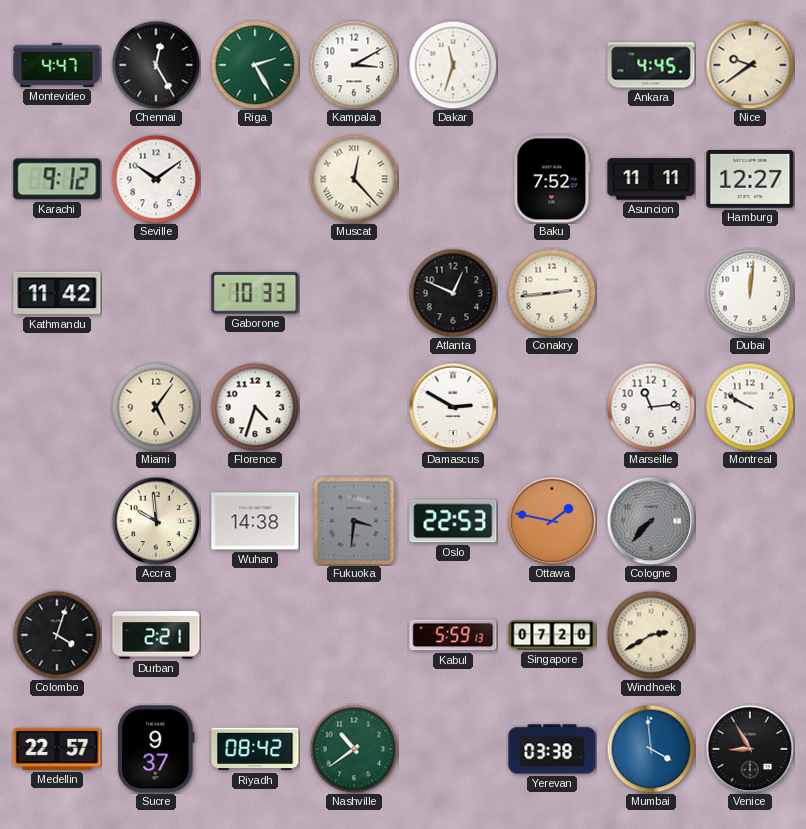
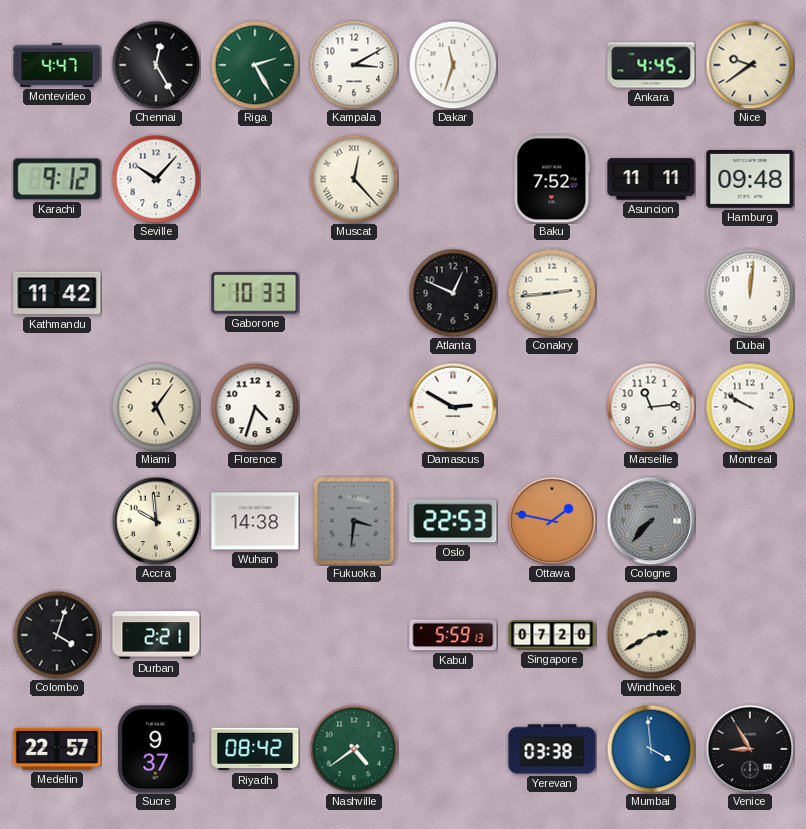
Seville: 10:09 -> 10:07 (156, 179)
Hamburg: 12:27 -> 09:48 (750, 179)
Nashville: 10:39 -> 4:39 (354, 749)
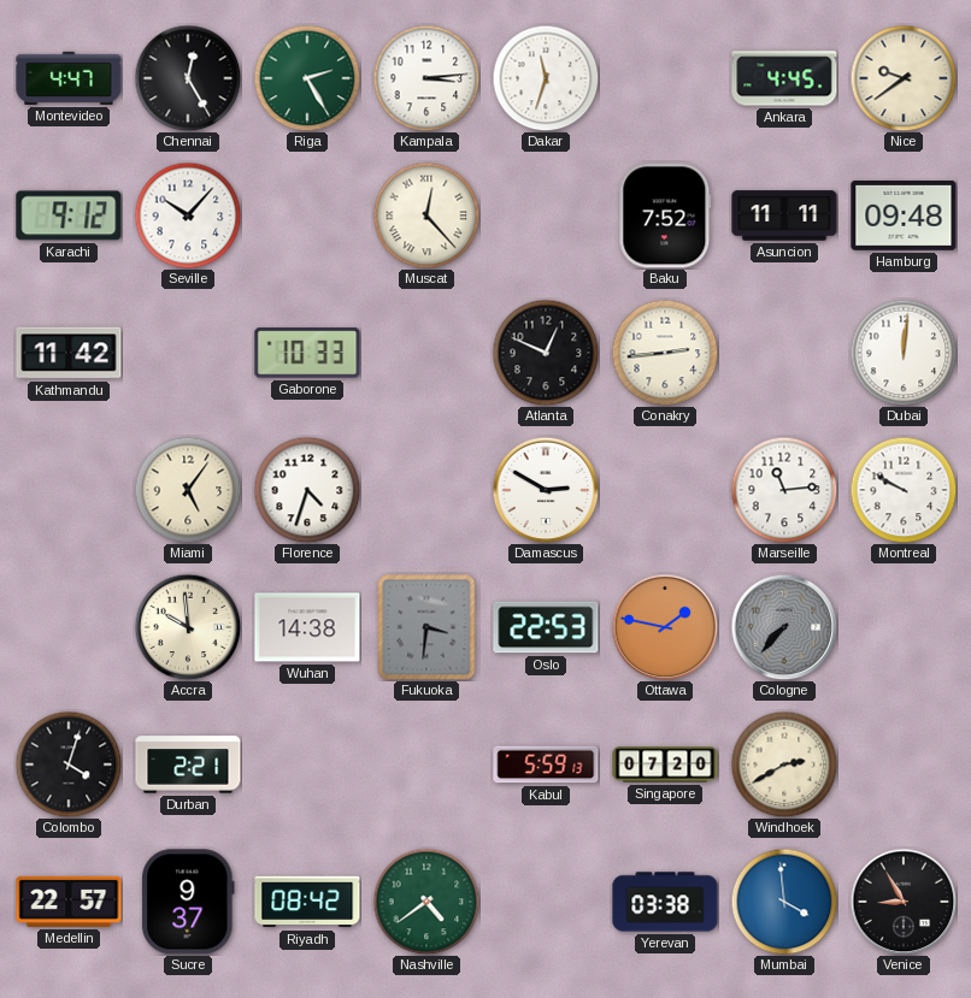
Kampala: 3:10 -> 3:14 (426, 78)
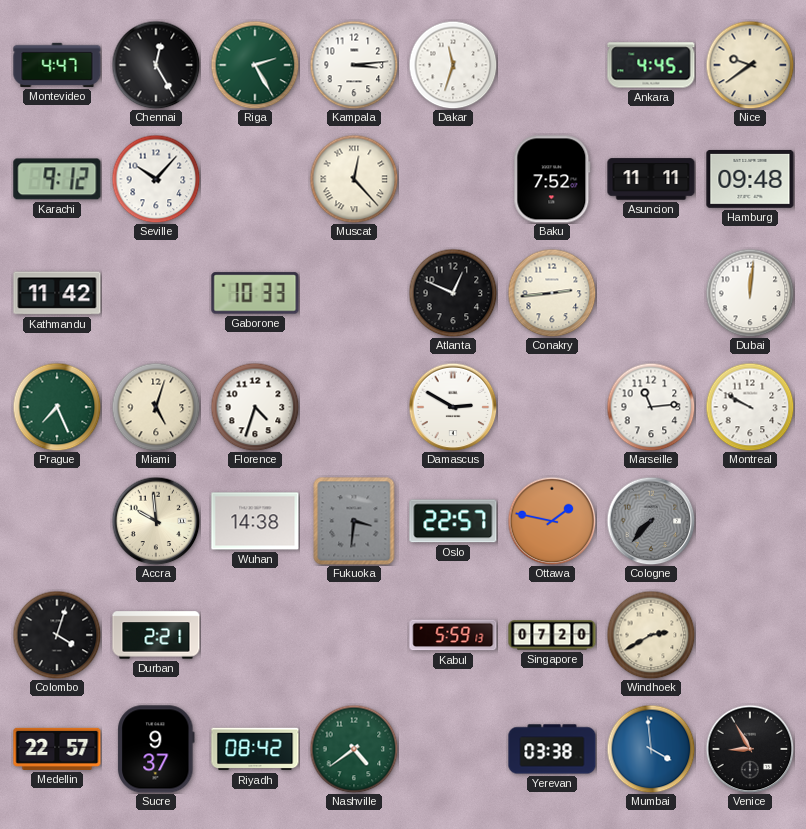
Prague: none -> 7:26 (57, 407)
Miami: 5:06 -> 5:03 (156, 407)
Oslo: 22:53 -> 22:57 (453, 521)
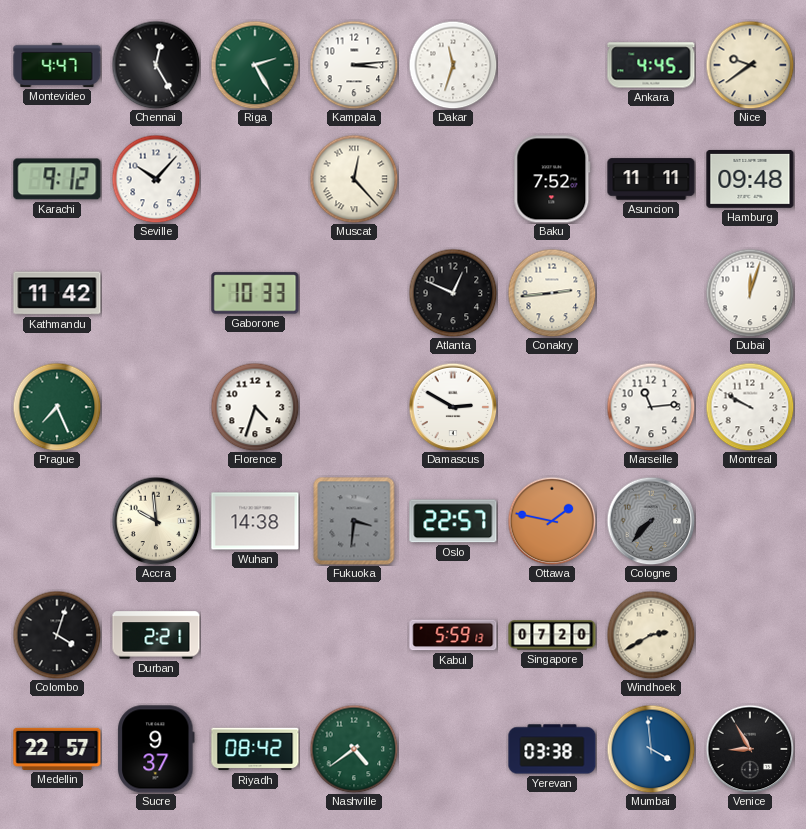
Dubai: 12:01 -> 12:03 (750, 293)
Miami: 5:03 -> none (156, 407)
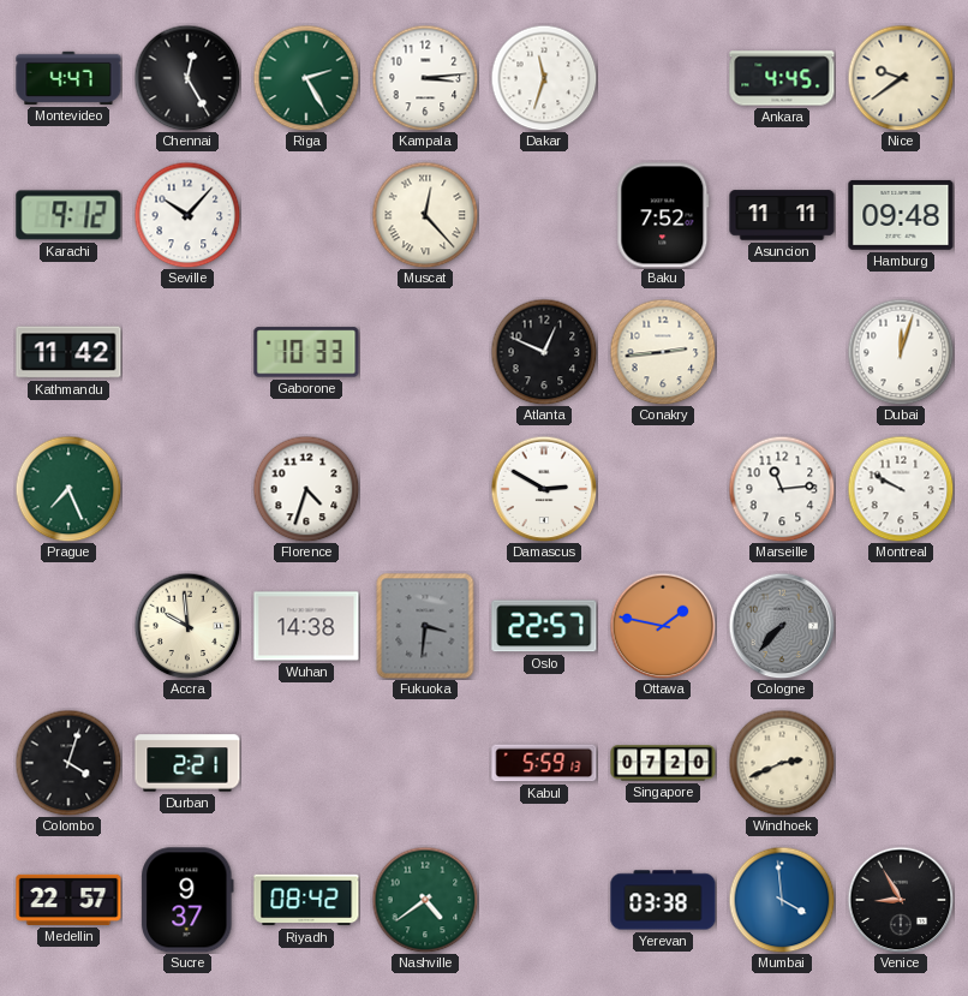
Windhoek: 2:40 -> 2:41 (782, 763)
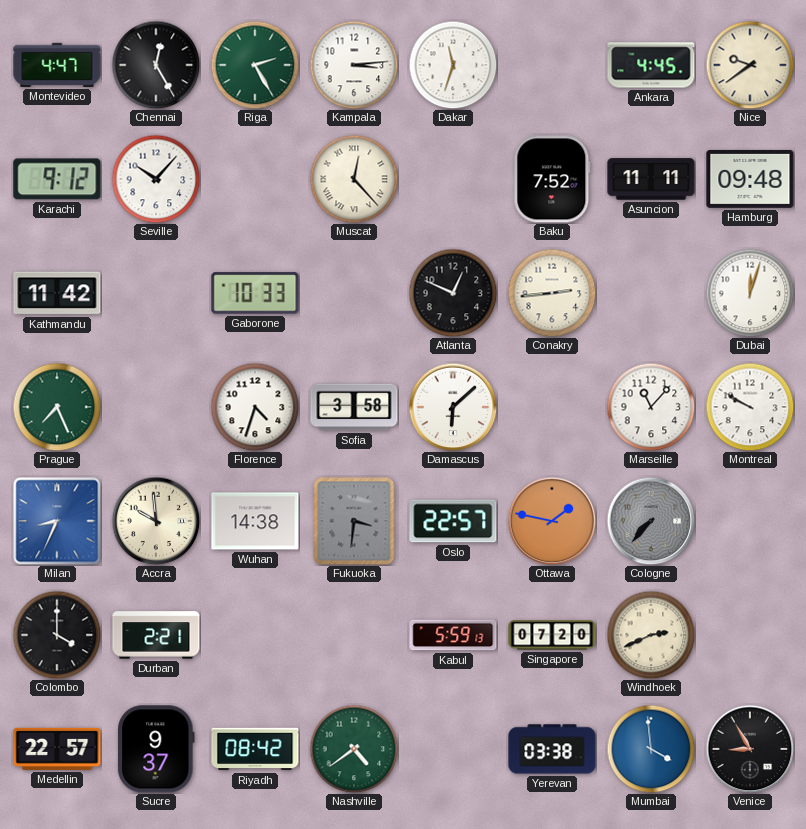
Sofia: none -> 3:58 (354, 407)
Damascus: 2:50 -> 6:08 (453, 407)
Marseille: 11:14 -> 11:07 (651, 407)
Milan: none -> 8:34 (57, 521)
Colombo: 4:03 -> 4:00 (57, 635)
